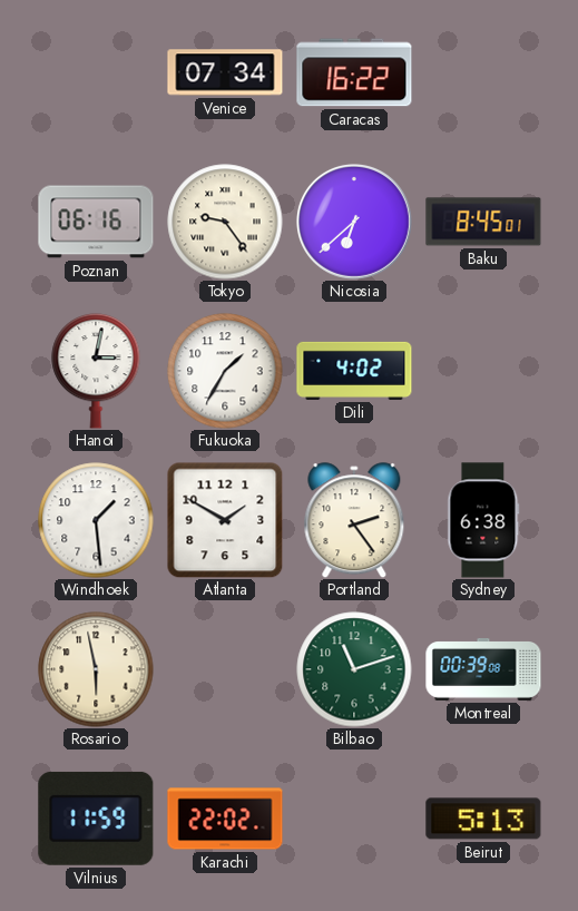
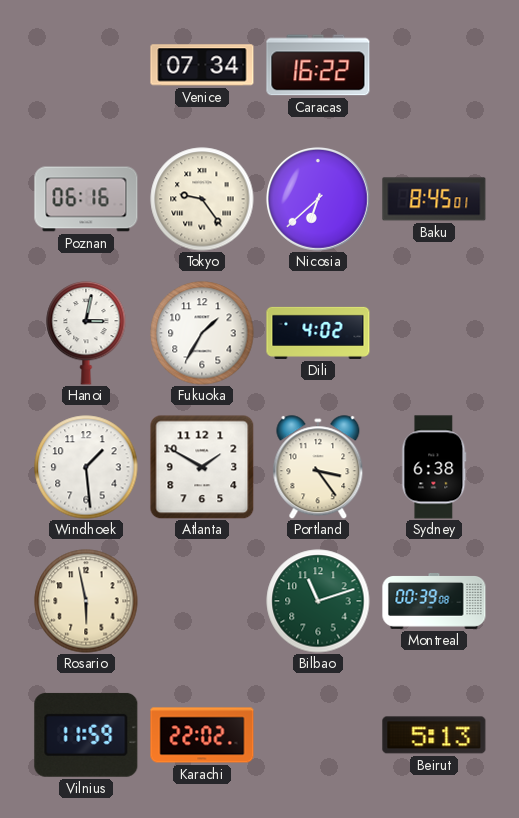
Portland: 2:24 -> 3:24 (318, 467)
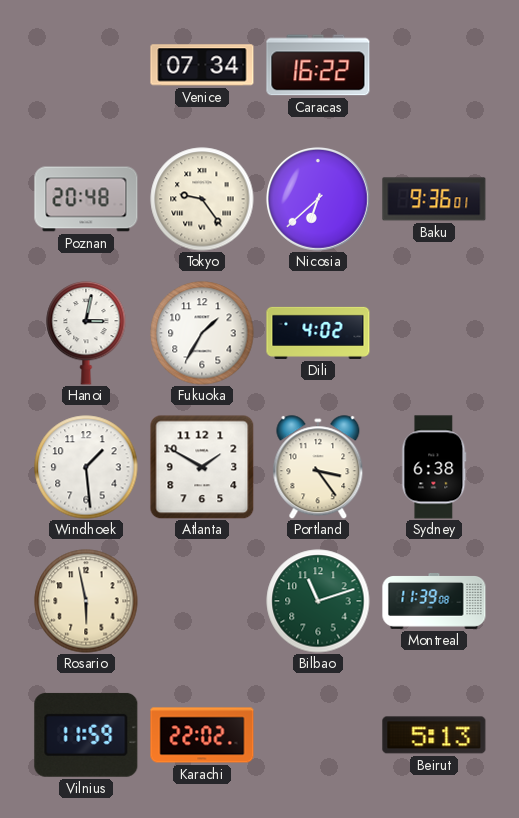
Poznan: 06:16 -> 20:48 (86, 199)
Baku: 8:45 -> 9:36 (434, 199)
Montreal: 00:39 -> 11:39 (434, 602)
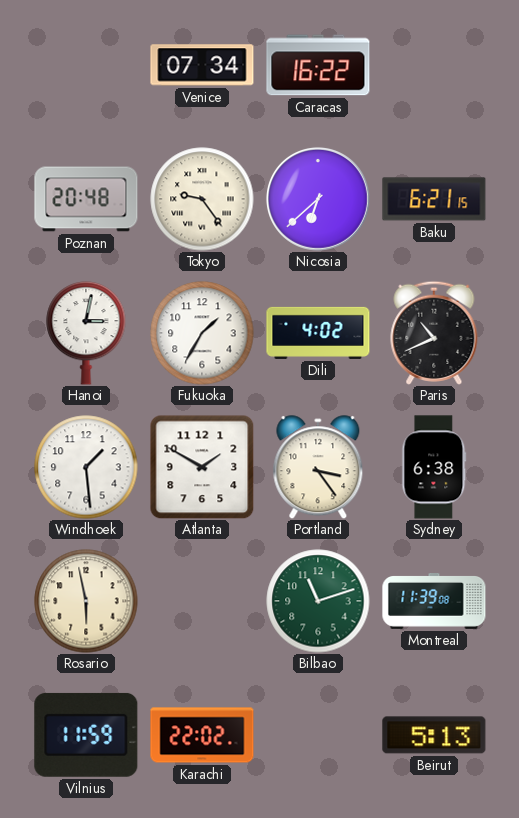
Baku: 9:36 -> 6:21 (434, 199)
Paris: none -> 10:41 (434, 333)
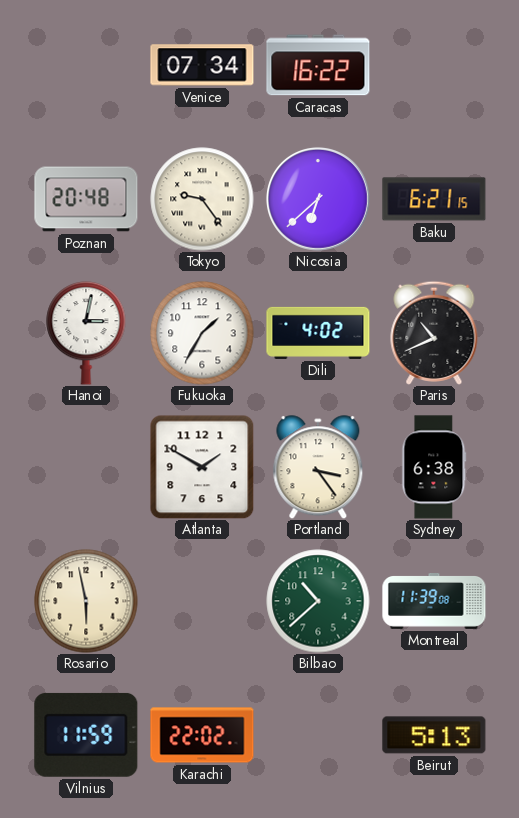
Windhoek: 1:29 -> none (86, 467)
Bilbao: 11:12 -> 10:38 (318, 601)
